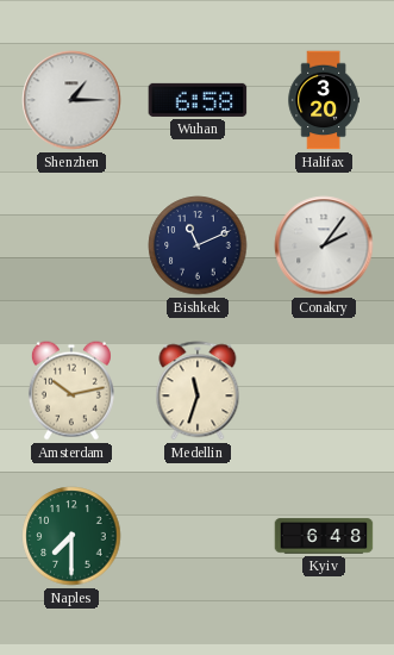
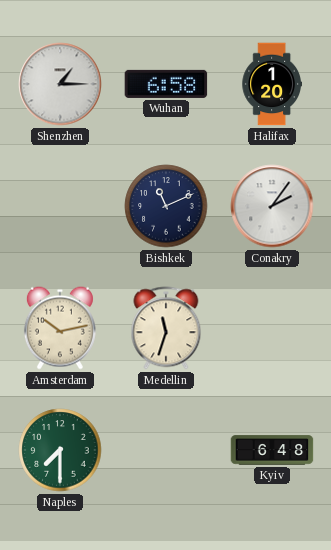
Halifax: 3:20 -> 1:20 (272, 84)
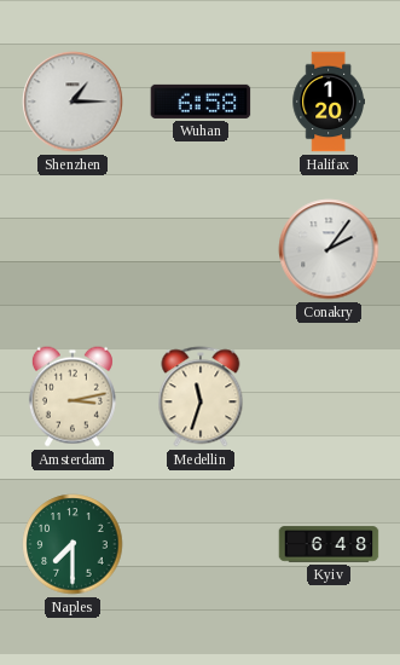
Bishkek: 11:11 -> none (166, 206)
Amsterdam: 10:13 -> 3:13 (73, 397)
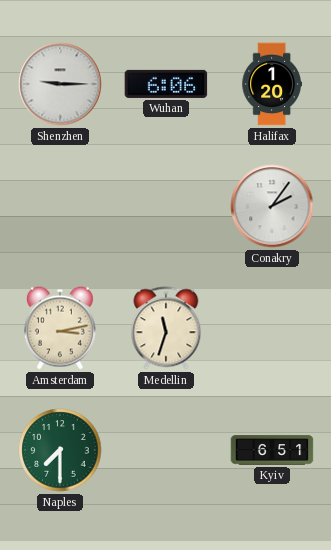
Shenzhen: 1:15 -> 9:15 (60, 84)
Wuhan: 6:58 -> 6:06 (166, 84)
Kyiv: 6:48 -> 6:51 (272, 450)
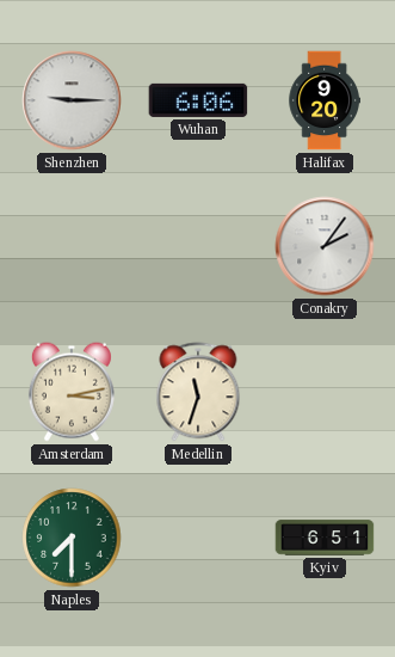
Halifax: 1:20 -> 9:20 (325, 100)
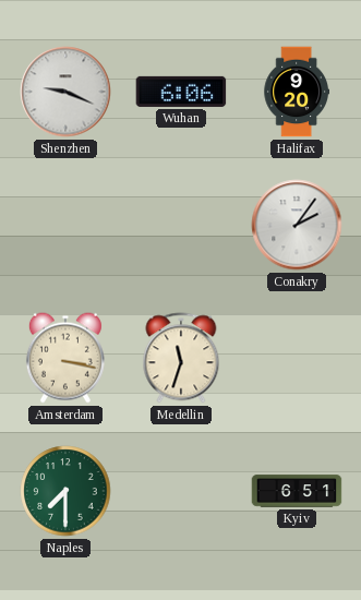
Shenzhen: 9:15 -> 9:19 (65, 92)
Amsterdam: 3:13 -> 3:17 (65, 358)
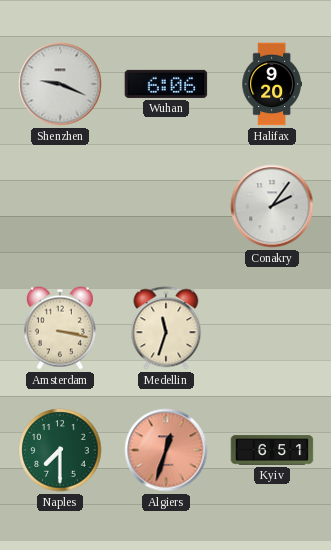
Algiers: none -> 12:33 (166, 450)
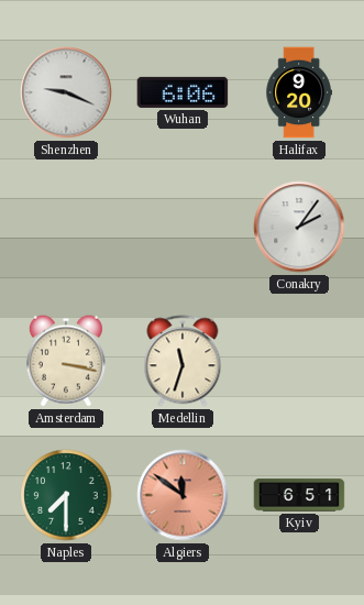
Algiers: 12:33 -> 11:51 (183, 495)
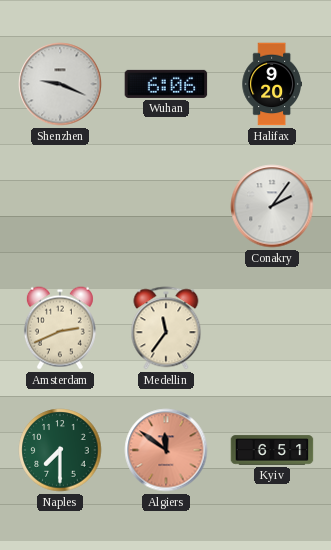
Amsterdam: 3:17 -> 2:41 (60, 328)
Medellin: 11:33 -> 11:36 (166, 328)
